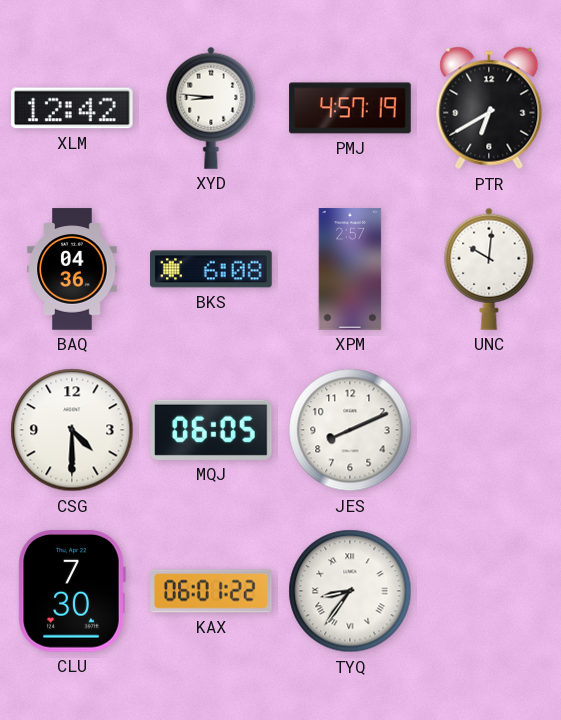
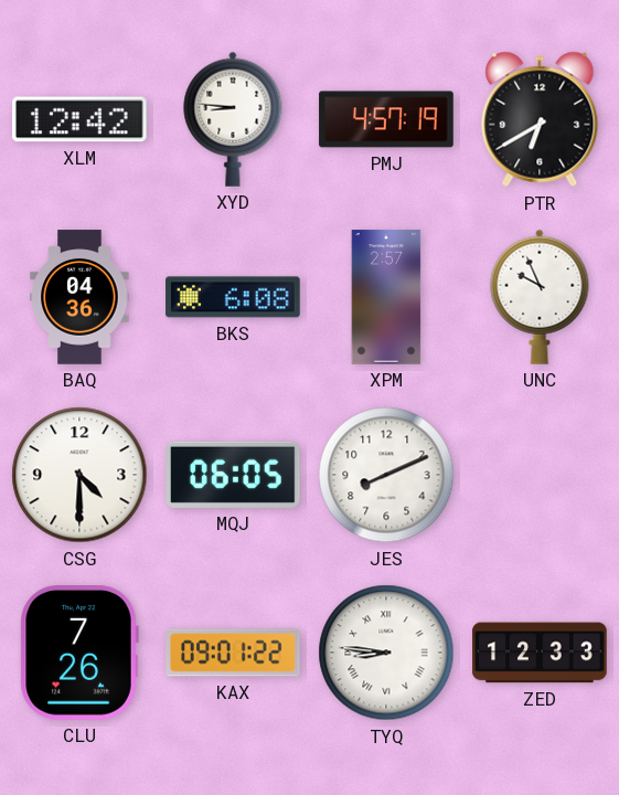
UNC: 10:01 -> 9:56 (540, 297)
CLU: 7:30 -> 7:26 (79, 654)
KAX: 06:01 -> 09:01 (233, 653)
TYQ: 8:36 -> 8:46 (386, 653)
ZED: none -> 12:33 (540, 653)
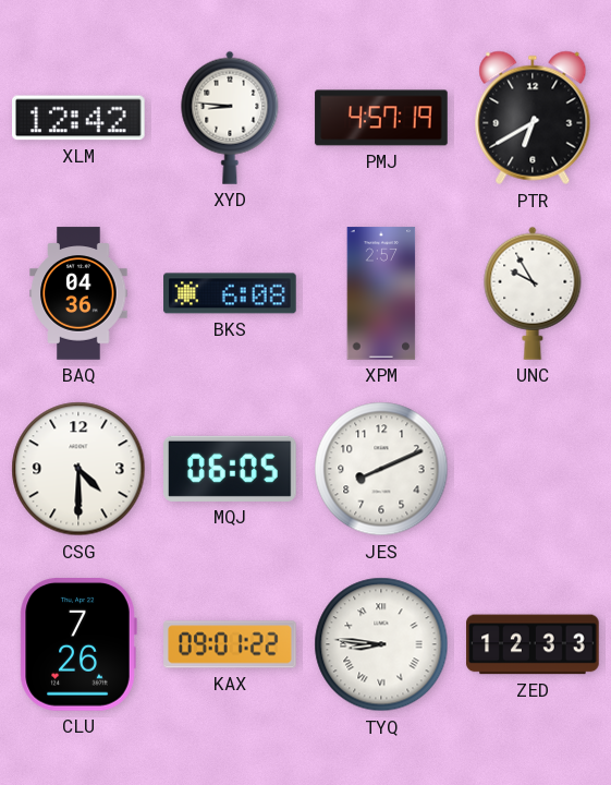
UNC: 9:56 -> 9:55 (533, 293)
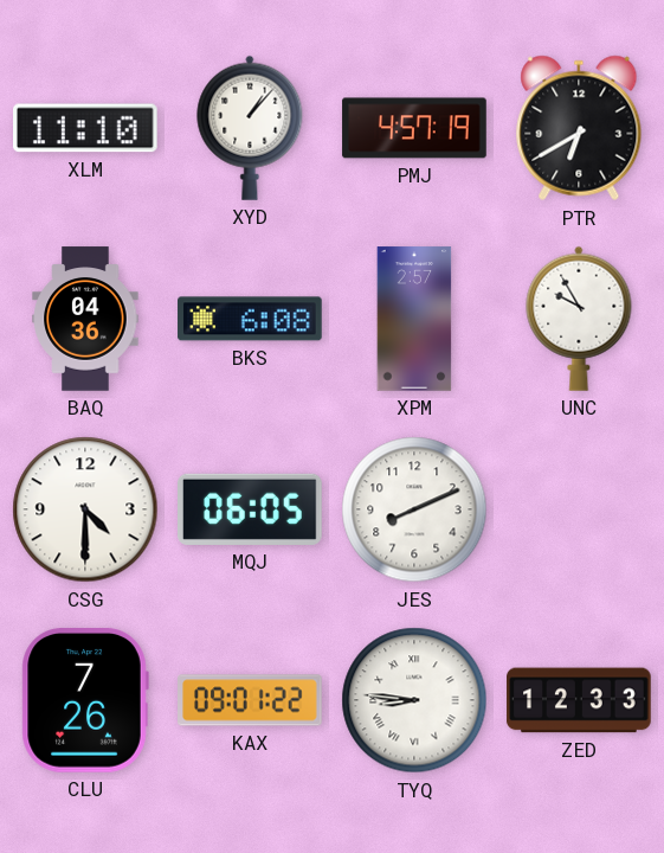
XLM: 12:42 -> 11:10 (86, 128)
XYD: 8:46 -> 1:07 (250, 128)
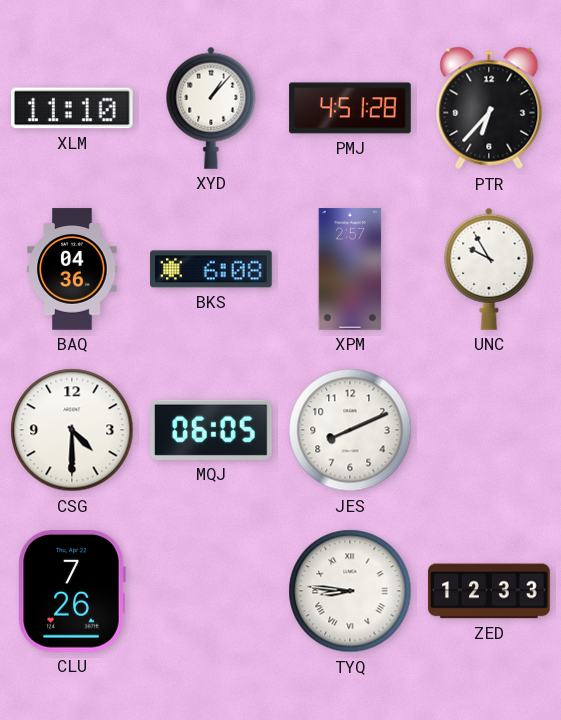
PMJ: 4:57 -> 4:51 (350, 108)
PTR: 6:40 -> 6:37 (489, 108)
KAX: 09:01 -> none (250, 700)
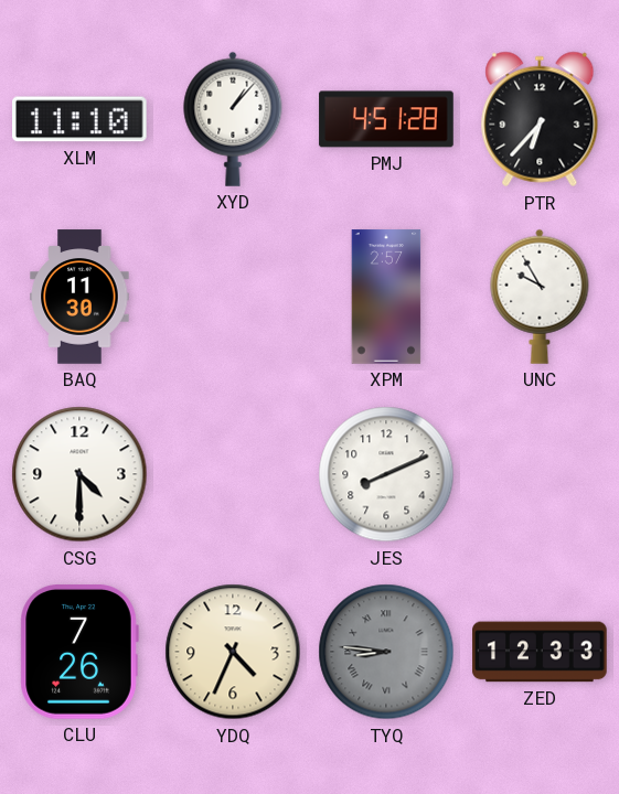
BAQ: 04:36 -> 11:30 (79, 297)
BKS: 6:08 -> none (211, 269)
MQJ: 06:05 -> none (211, 430)
YDQ: none -> 4:34 (233, 652)
TYQ dial: white -> grey (386, 652)
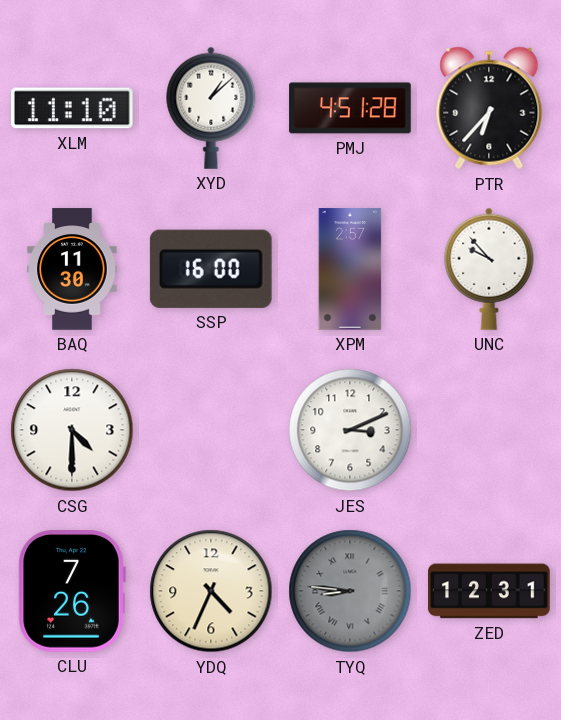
XYD: 1:07 -> 1:08 (211, 108)
SSP: none -> 16:00 (211, 269)
UNC: 9:55 -> 9:53 (489, 269)
JES: 8:11 -> 3:11 (350, 430)
ZED: 12:33 -> 12:31 (489, 591)
